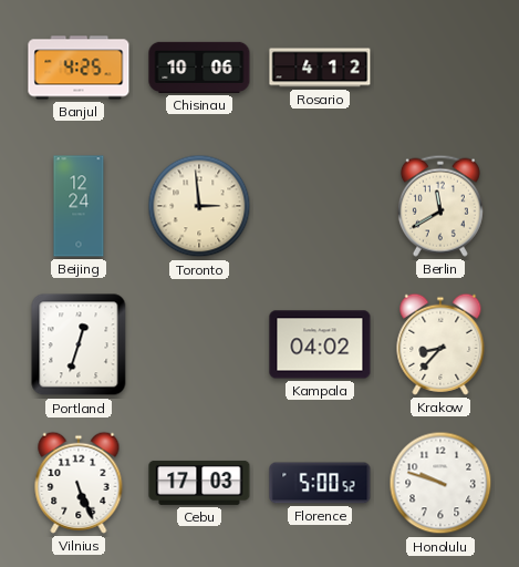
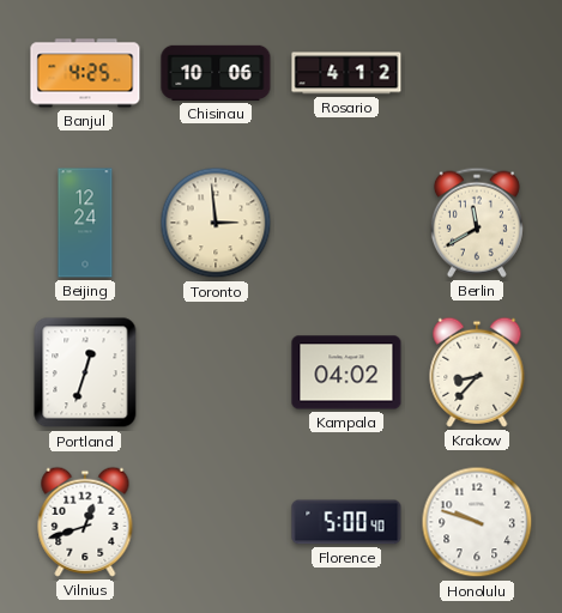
Vilnius: 5:26 -> 12:42 (85, 522)
Cebu: 17:03 -> none (199, 483)
Florence: 5:00:52 -> 5:00:40 (346, 522)
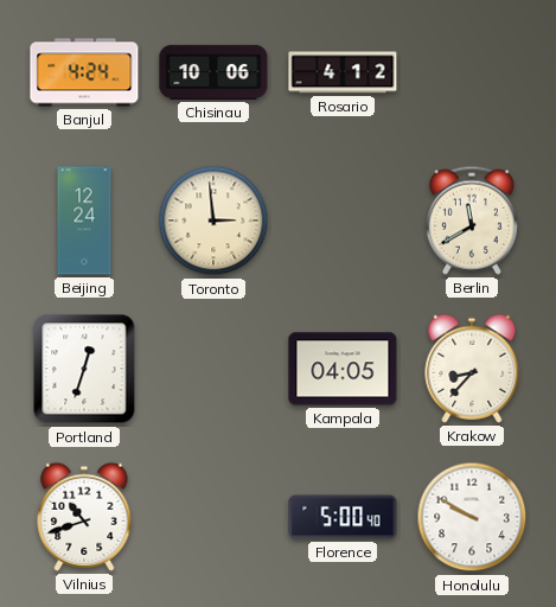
Banjul: 4:25 -> 4:24 (84, 72)
Kampala: 04:02 -> 04:05 (343, 369)
Vilnius: 12:42 -> 10:42 (84, 517)
Honolulu: 9:48 -> 9:50 (472, 517)
